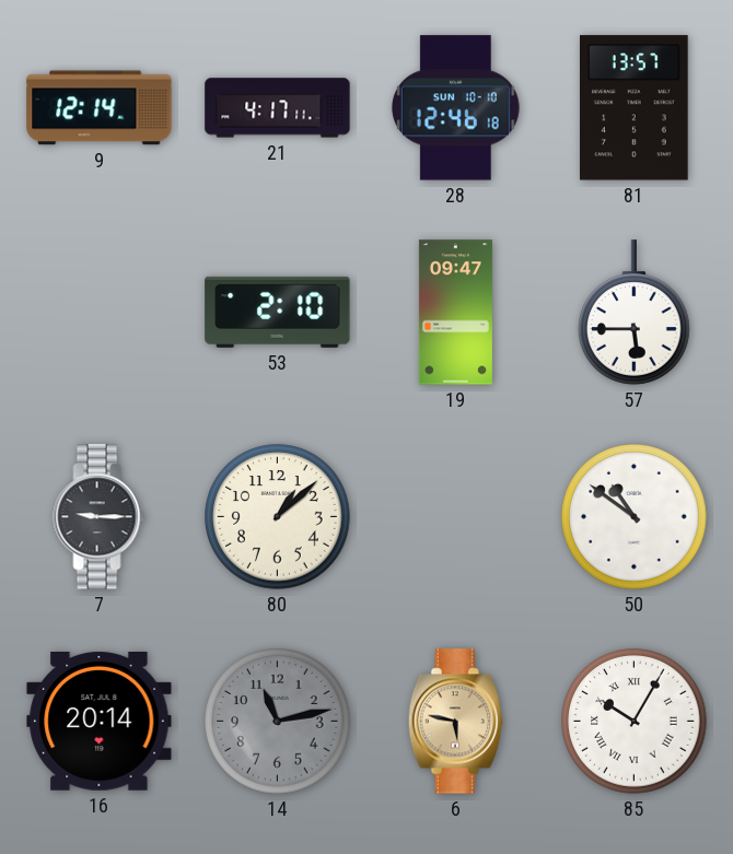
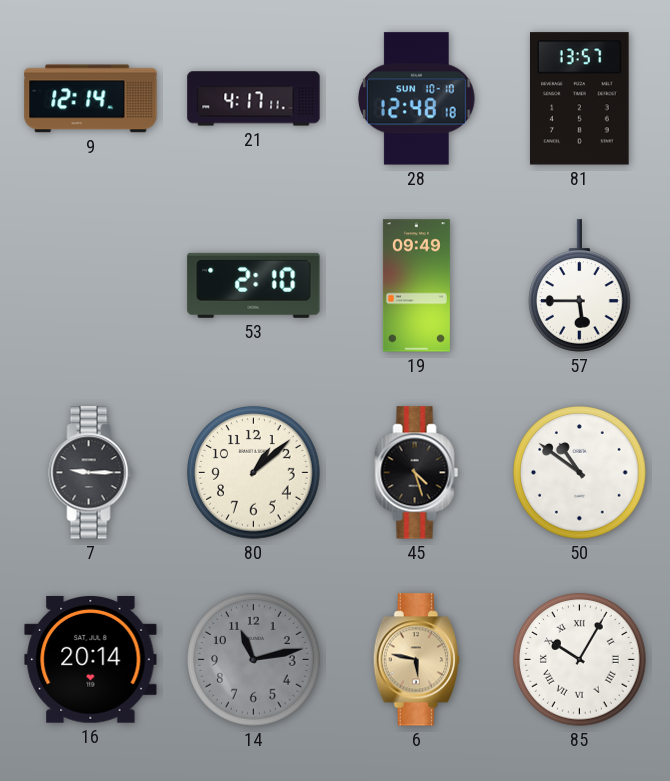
28: 12:46 -> 12:48 (417, 99)
19: 09:47 -> 09:49 (416, 286)
45: none -> 4:27 (417, 473)
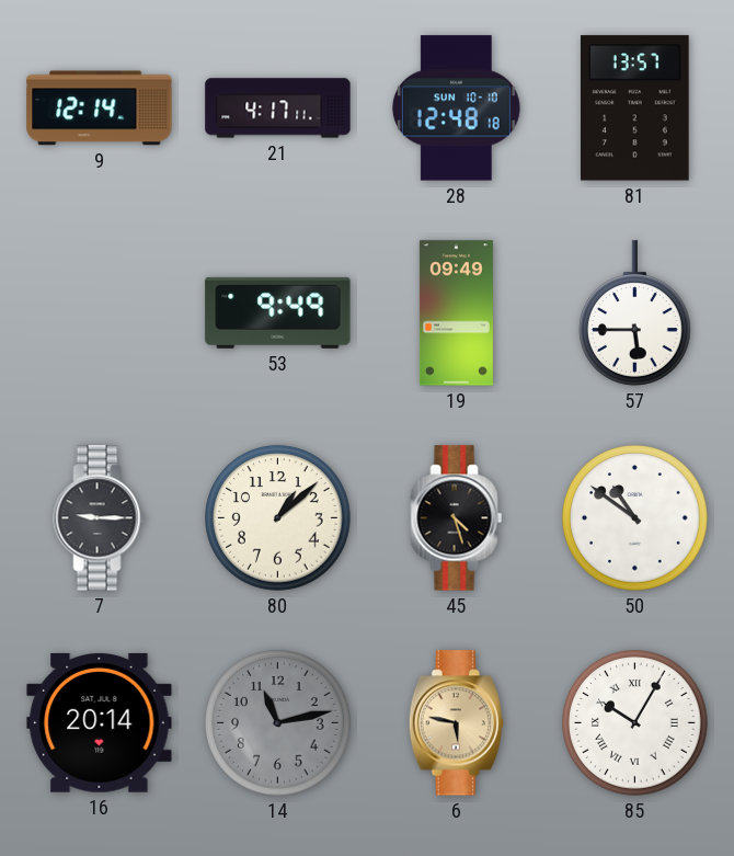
53: 2:10 -> 9:49 (278, 312)
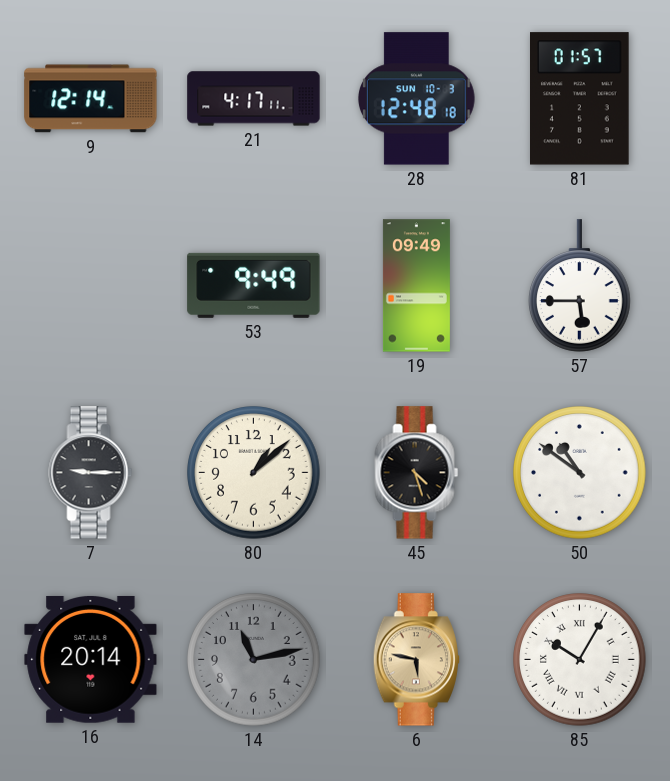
28 date: SUN 10-10 -> SUN 10-3 (417, 99)
81: 13:57 -> 01:57 (580, 99)
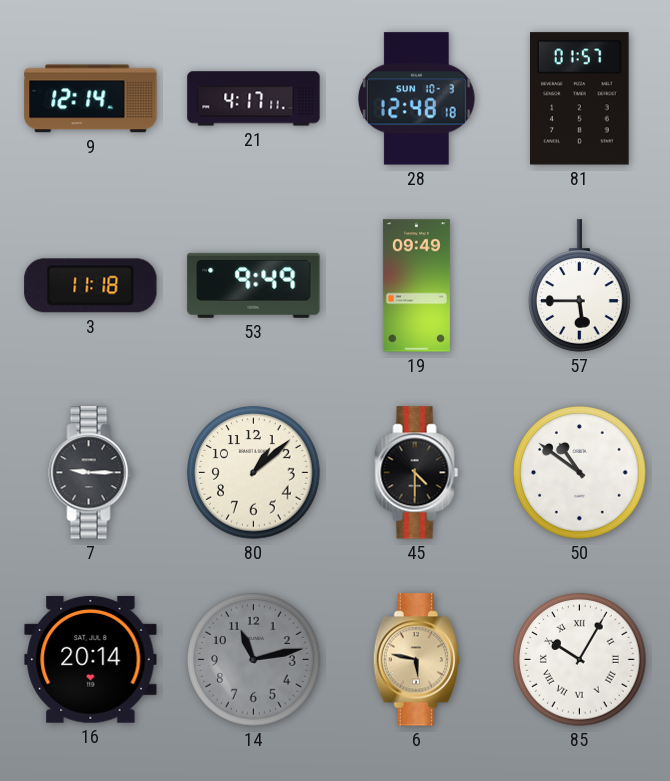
3: none -> 11:18 (91, 286)
45: 4:27 -> 4:30 (417, 473)
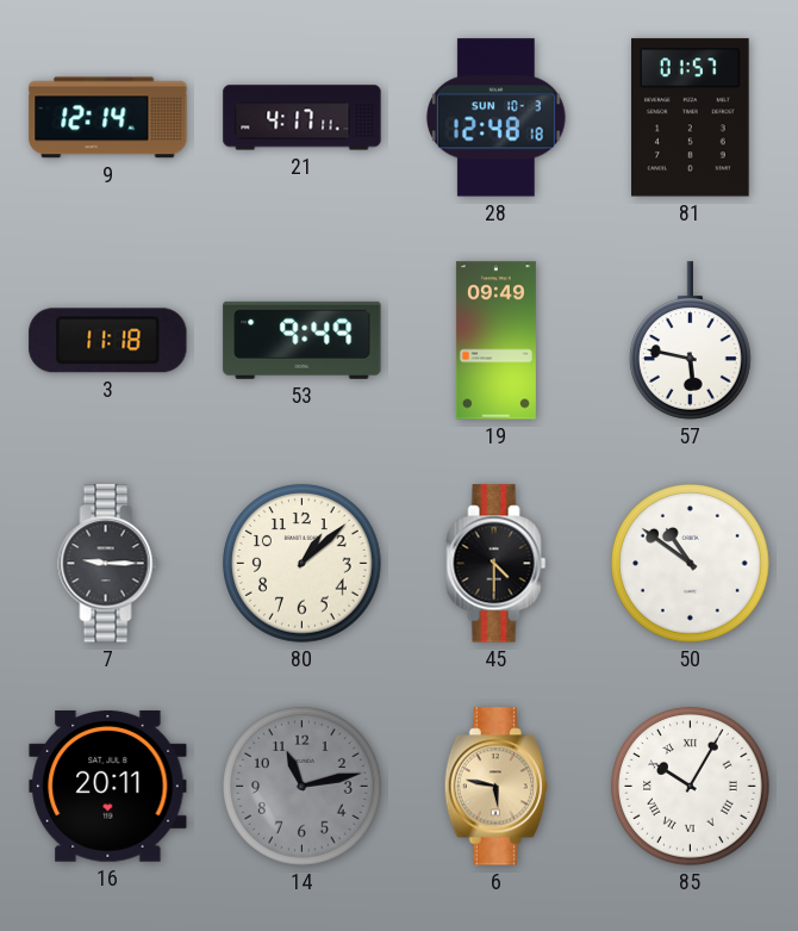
57: 5:45 -> 5:47 (691, 341)
16: 20:14 -> 20:11 (108, 786)
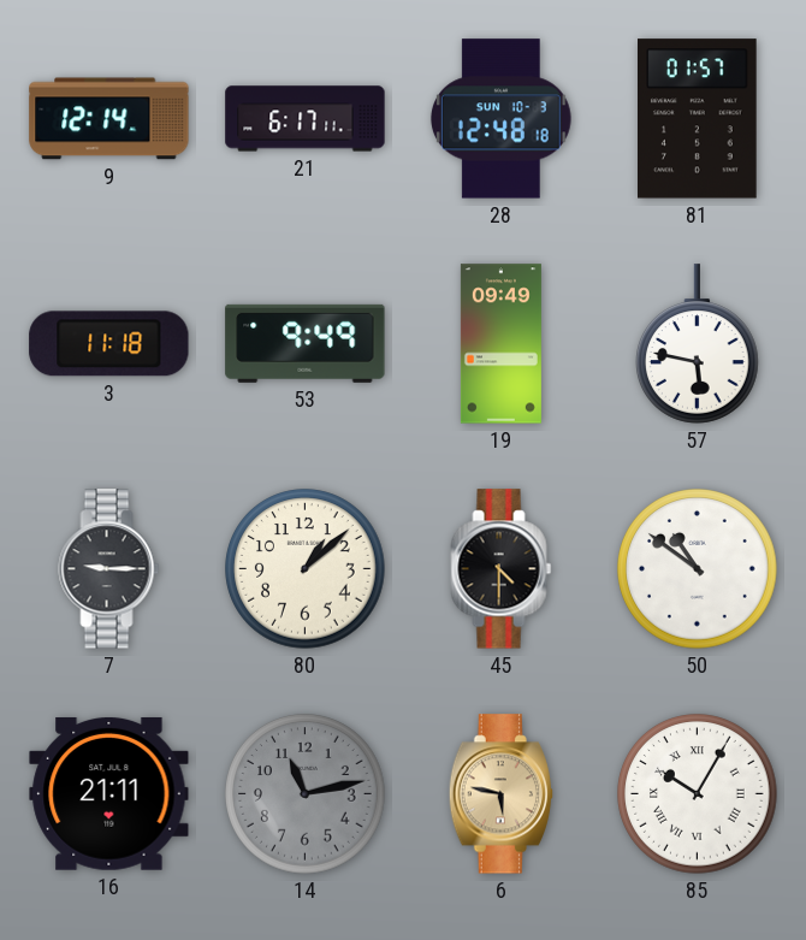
21: 4:17 -> 6:17 (306, 119)
16: 20:11 -> 21:11 (109, 793)
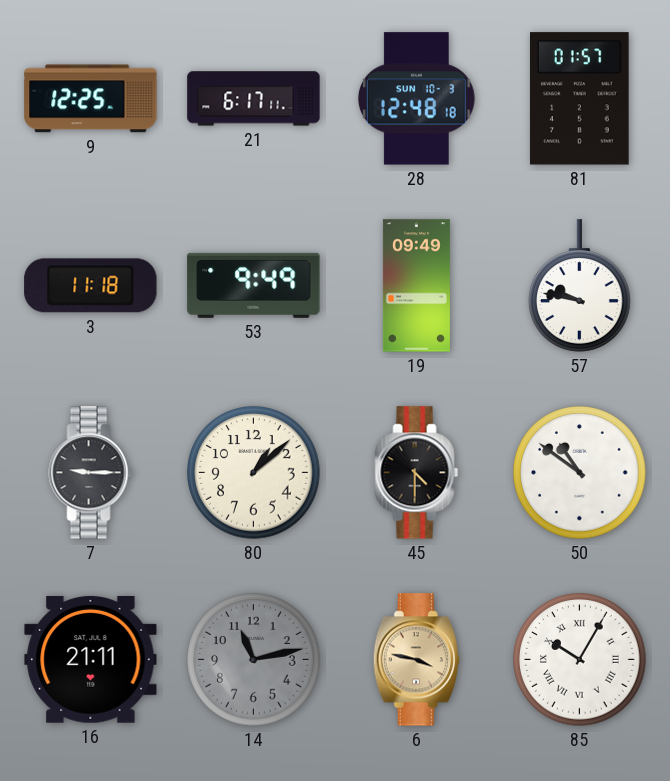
9: 12:14 -> 12:25 (91, 99)
57: 5:47 -> 9:47 (580, 286)
6: 5:47 -> 3:47 (416, 660)
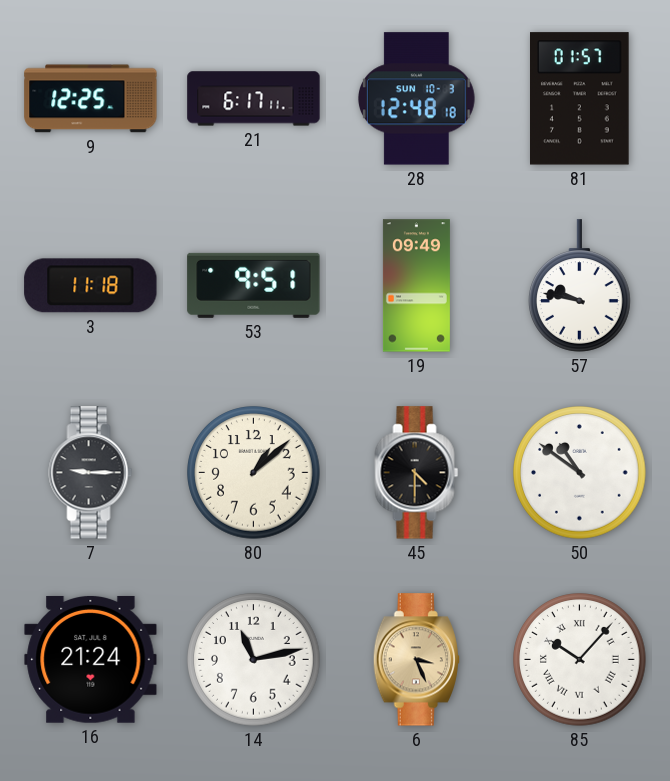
53: 9:49 -> 9:51 (254, 285)
16: 21:11 -> 21:24 (91, 659)
14 dial: grey -> white (254, 660)
6: 3:47 -> 3:26 (416, 660)
85: 10:05 -> 10:07 (580, 660)
